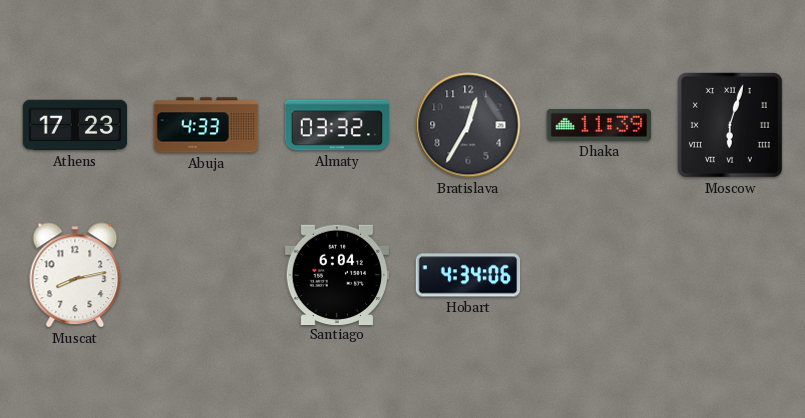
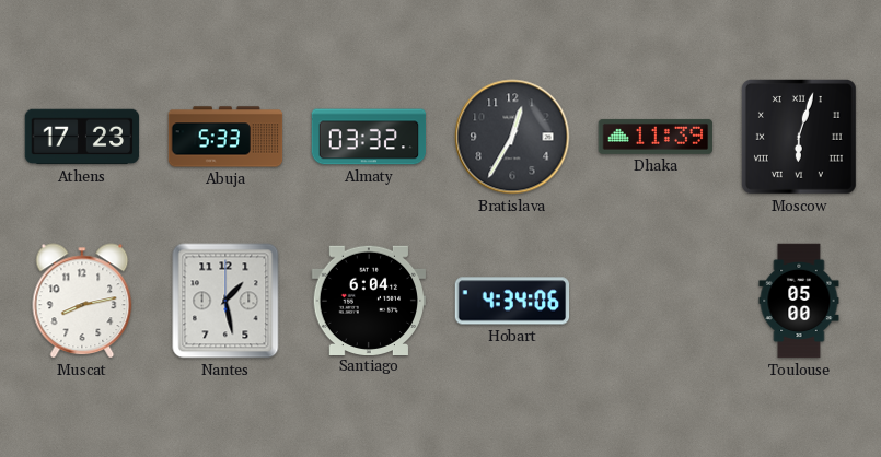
Abuja: 4:33 -> 5:33 (225, 137)
Nantes: none -> 1:28 (225, 301)
Toulouse: none -> 05:00 (799, 301)
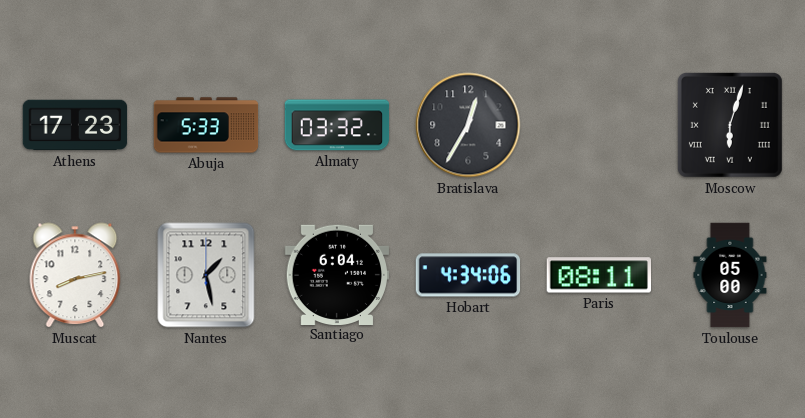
Dhaka: 11:39 -> none (656, 137)
Paris: none -> 08:11 (598, 275)
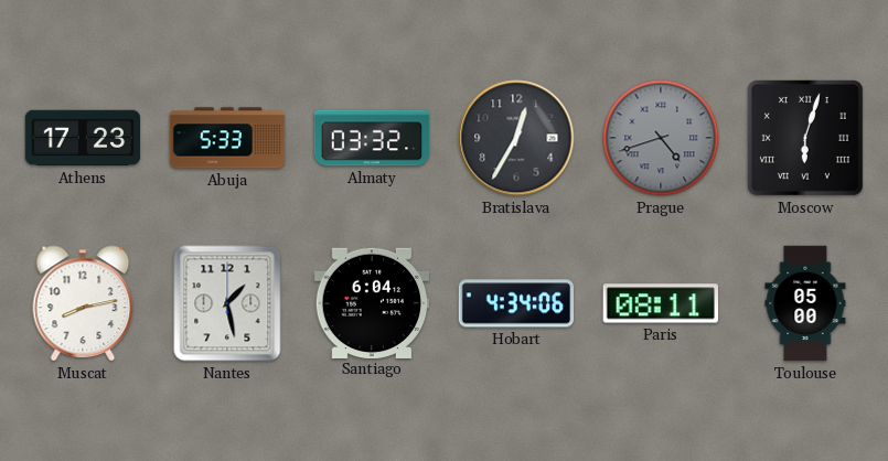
Prague: none -> 4:42 (661, 138)
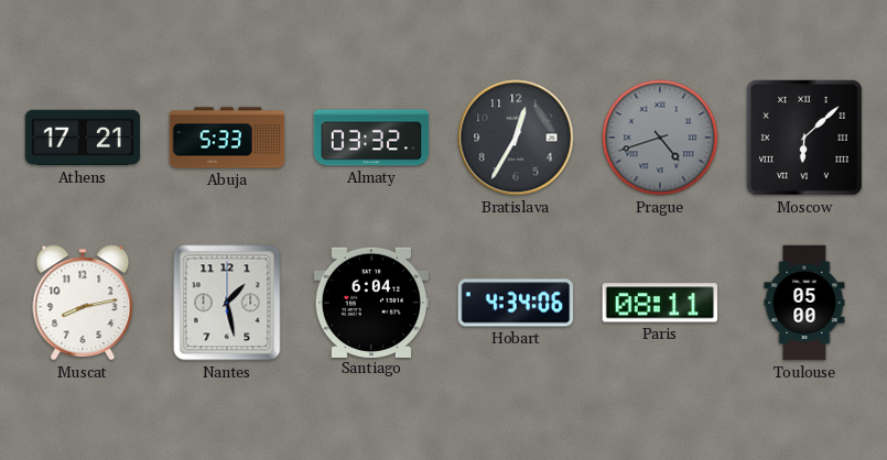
Athens: 17:23 -> 17:21 (83, 138)
Moscow: 6:03 -> 6:08 (804, 138)
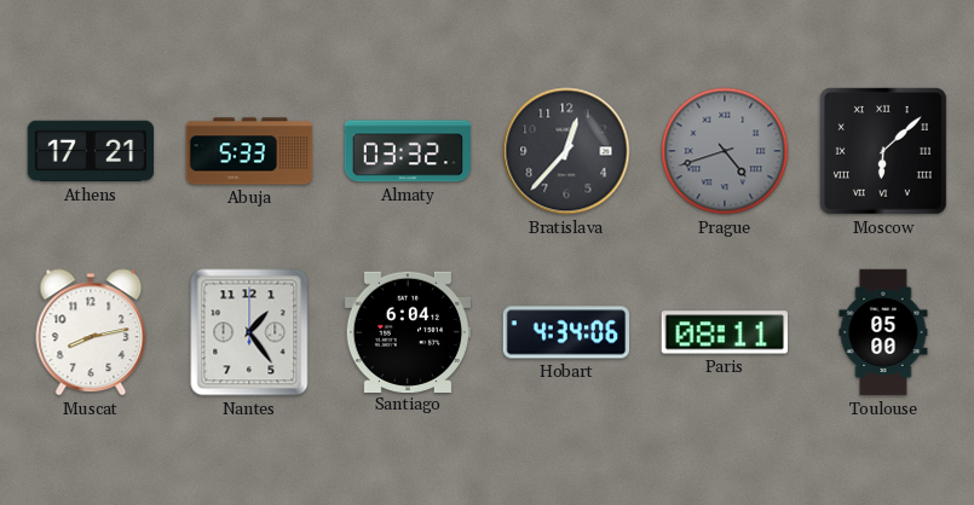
Bratislava: 12:35 -> 12:37 (566, 151)
Nantes: 1:28 -> 1:24 (249, 332)
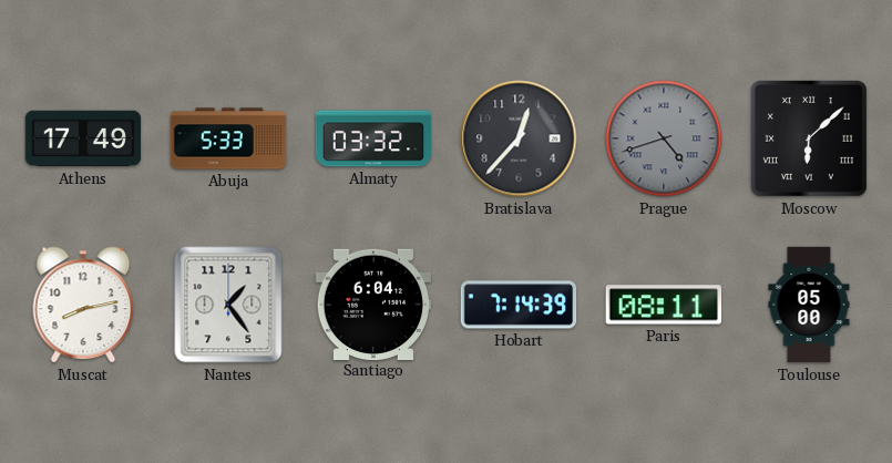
Athens: 17:21 -> 17:49 (83, 138)
Hobart: 4:34 -> 7:14 (519, 305)
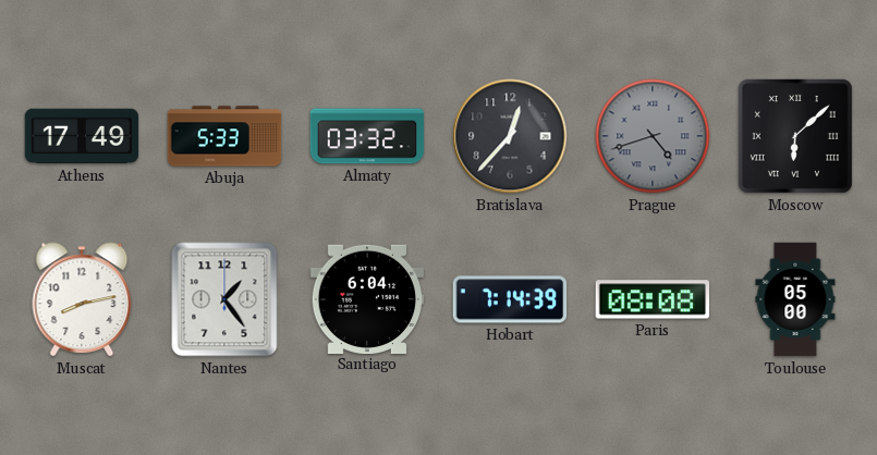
Paris: 08:11 -> 08:08 (651, 299)
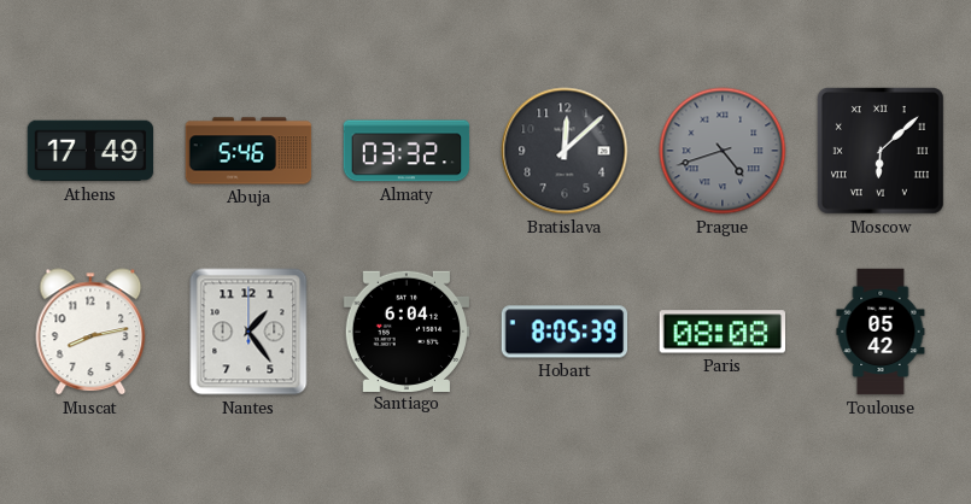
Abuja: 5:33 -> 5:46 (248, 151)
Bratislava: 12:37 -> 12:08 (565, 151)
Hobart: 7:14 -> 8:05 (565, 332)
Toulouse: 05:00 -> 05:42 (881, 332)
